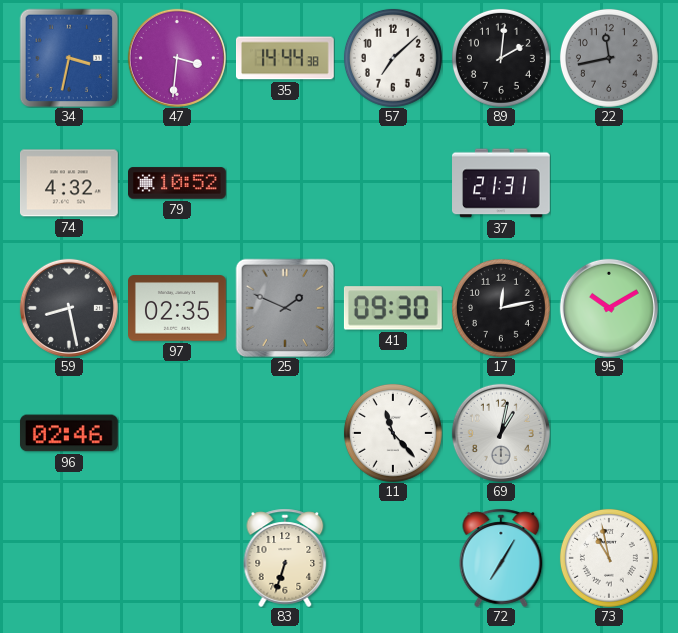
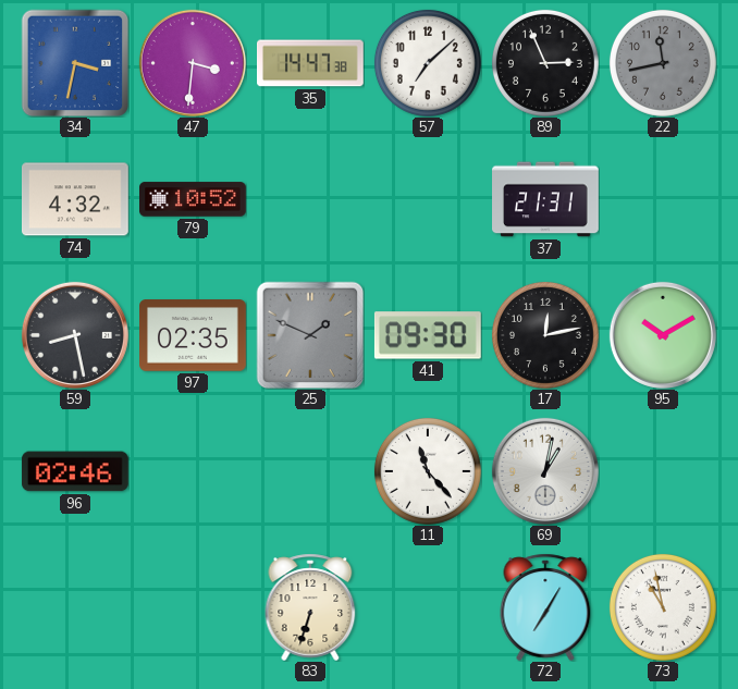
35: 14:44 -> 14:47 (311, 63)
89: 2:01 -> 2:56 (545, 63)
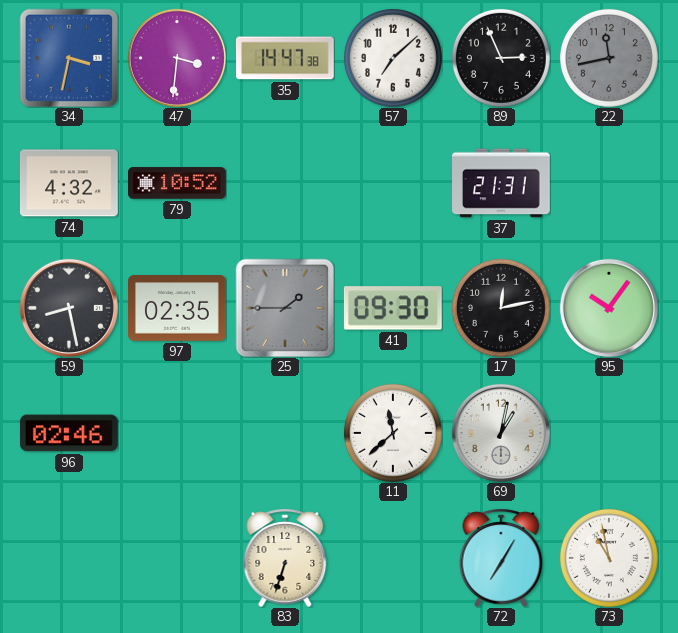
25: 1:49 -> 1:45 (285, 308)
95: 10:10 -> 10:06 (609, 308)
11: 11:23 -> 11:38 (393, 433)
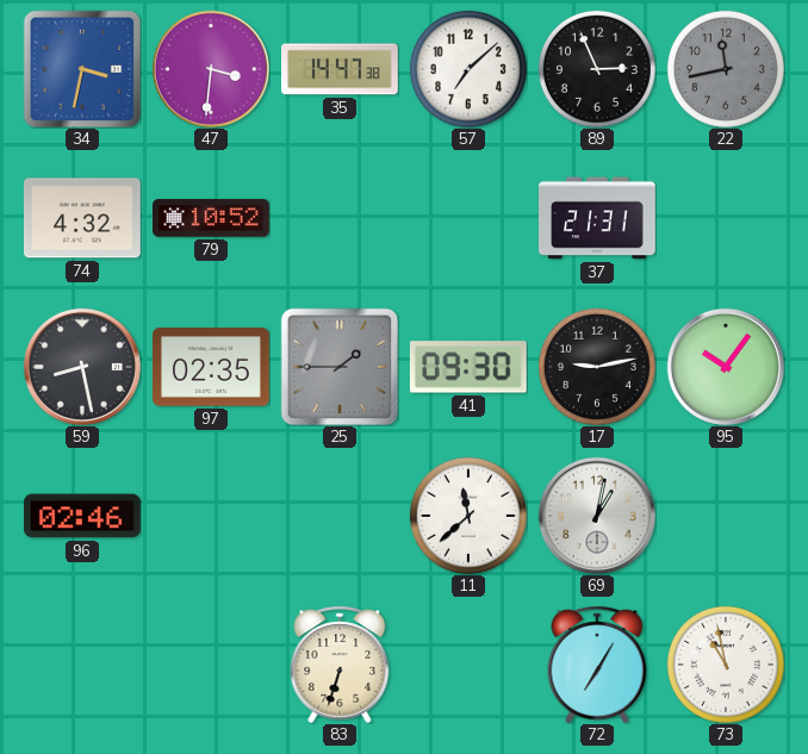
17: 12:13 -> 9:13 (597, 367)
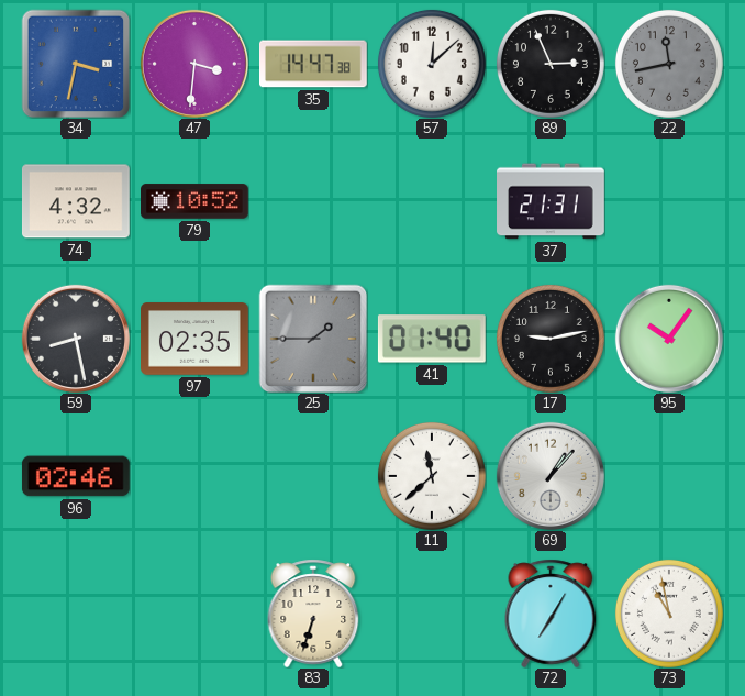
57: 7:08 -> 12:08 (432, 64)
41: 09:30 -> 01:40 (432, 339)
69: 1:02 -> 1:07 (551, 476)
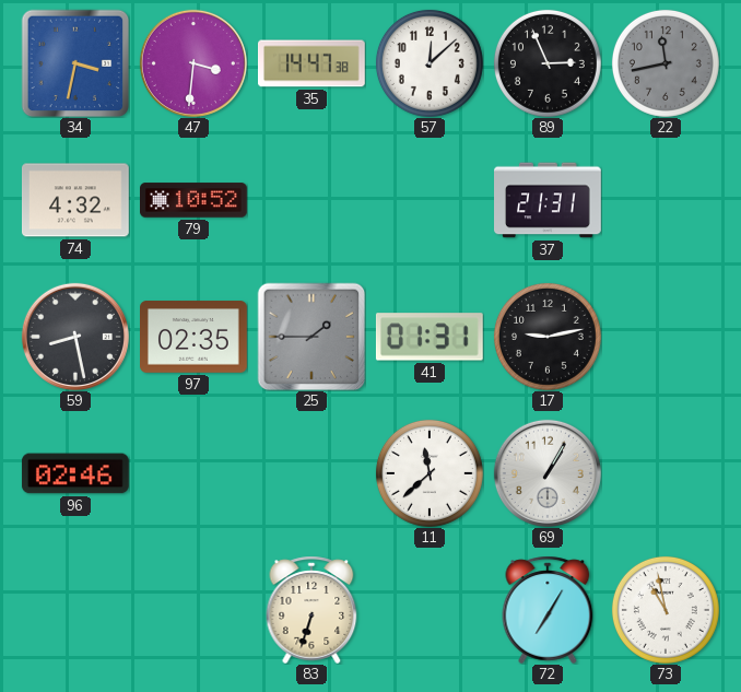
41: 01:40 -> 01:31 (430, 337)
95: 10:06 -> none (669, 339)
69: 1:07 -> 1:05 (548, 473)
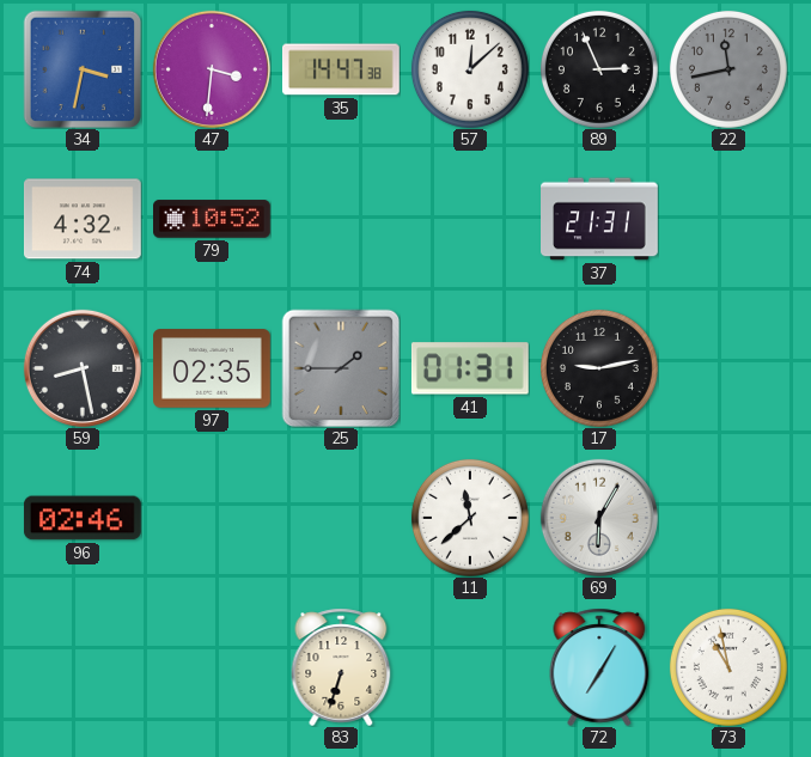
69: 1:05 -> 6:05 (599, 518)
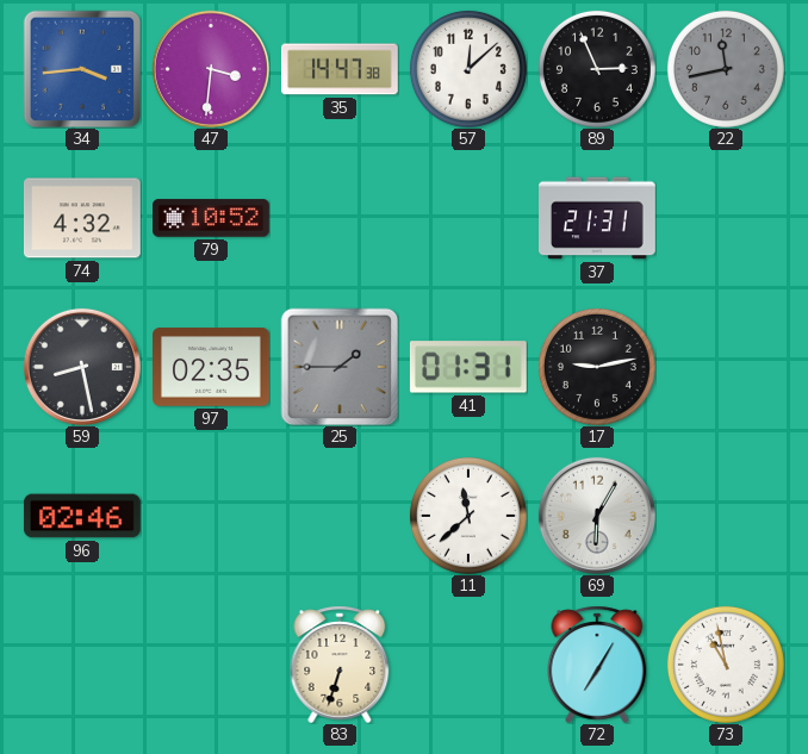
34: 3:32 -> 3:44 (82, 69)
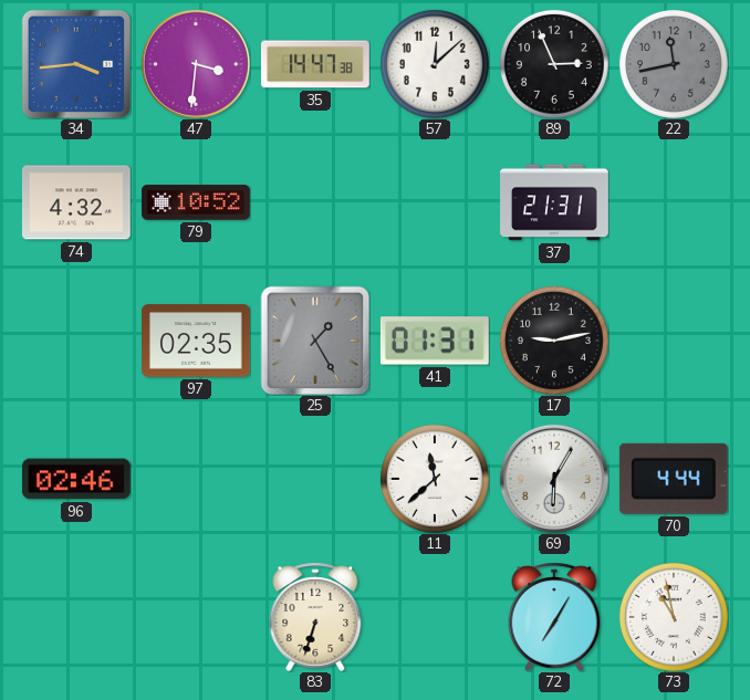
59: 8:28 -> none (82, 367)
25: 1:45 -> 1:25 (315, 341)
70: none -> 4:44 (674, 479)
